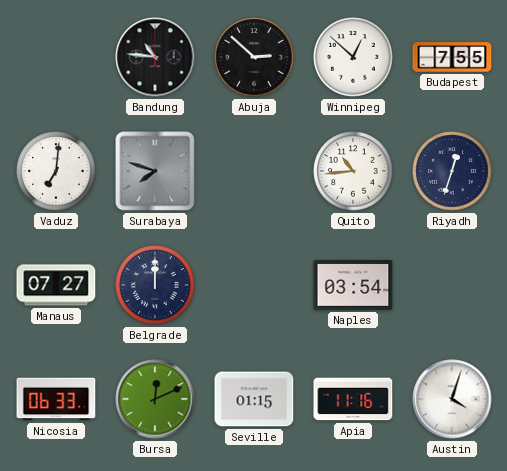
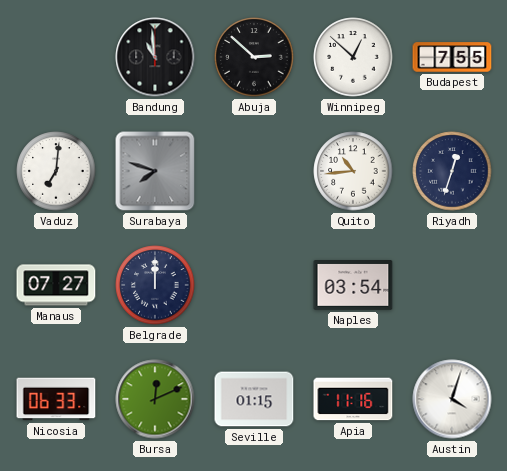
Bandung: 10:46 -> 10:59 (155, 57)
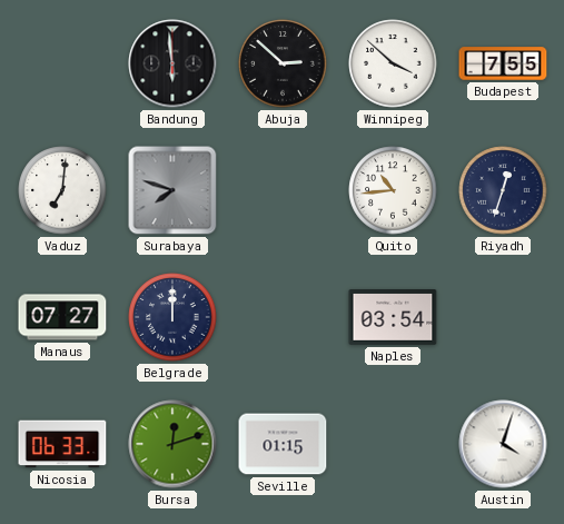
Bandung: 10:59 -> 5:59 (172, 63)
Winnipeg: 12:52 -> 3:52 (393, 63)
Bursa: 12:11 -> 12:12 (172, 444)
Apia: 11:16 -> none (353, 399)
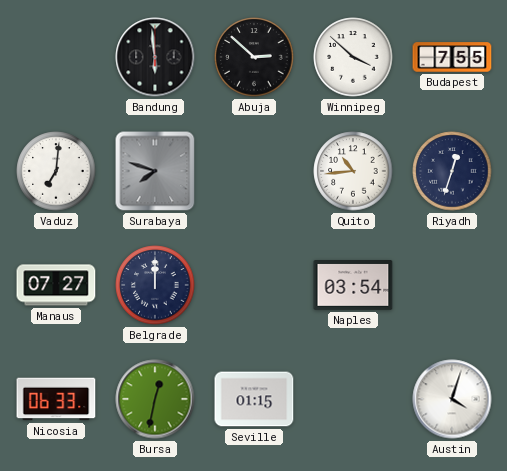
Bursa: 12:12 -> 12:32 (155, 399)
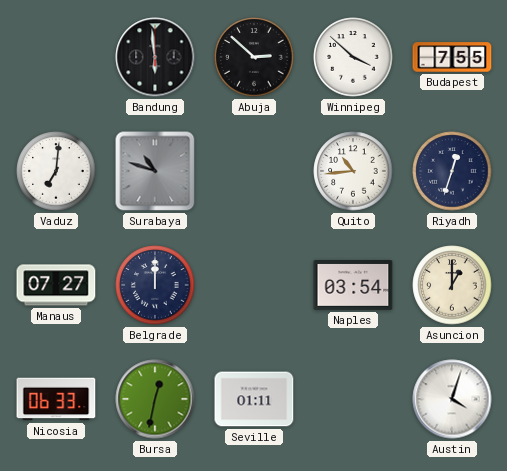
Surabaya: 7:48 -> 10:48 (155, 171)
Asuncion: none -> 1:00 (452, 285)
Seville: 01:15 -> 01:11 (254, 399)
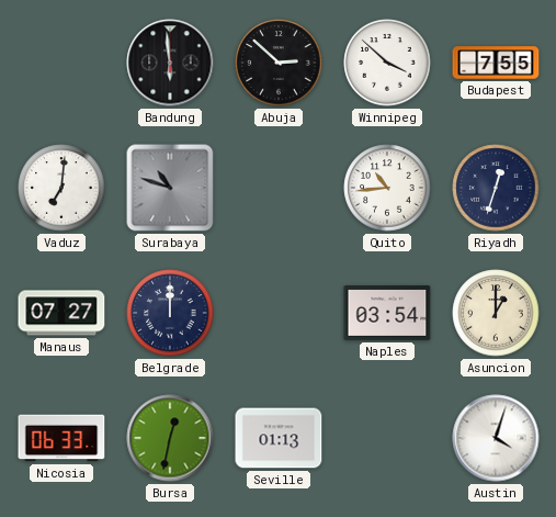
Seville: 01:11 -> 01:13 (279, 438)
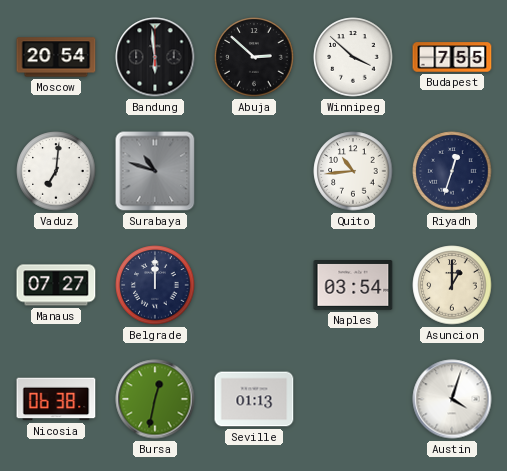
Moscow: none -> 20:54 (56, 57)
Nicosia: 06:33 -> 06:38 (56, 399)
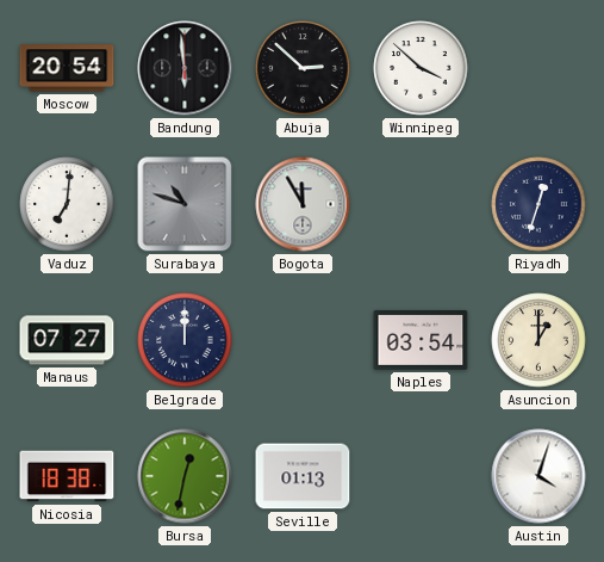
Budapest: 7:55 -> none (452, 57)
Bogota: none -> 11:55 (303, 204)
Quito: 10:44 -> none (353, 171)
Nicosia: 06:38 -> 18:38 (67, 476)
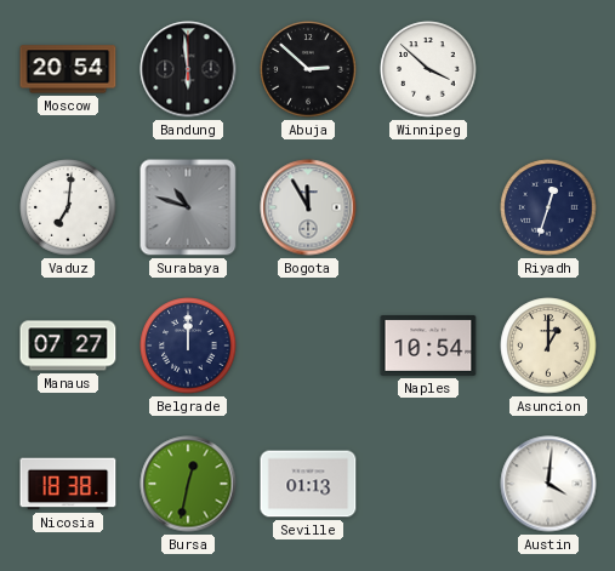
Naples: 03:54 -> 10:54 (428, 347)
Austin: 4:03 -> 4:01 (548, 484)
